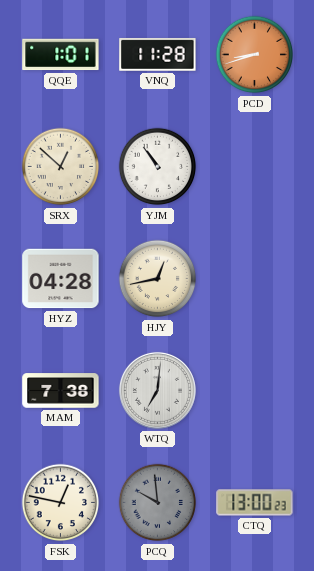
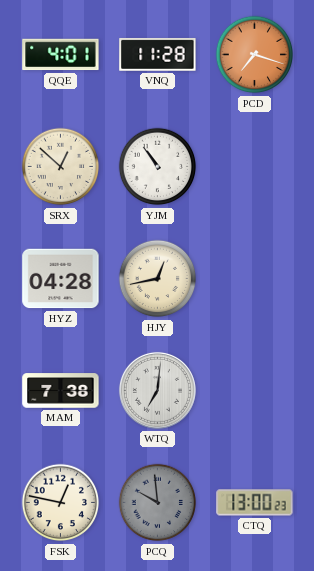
QQE: 1:01 -> 4:01 (61, 55)
PCD: 8:42 -> 7:18 (255, 55)
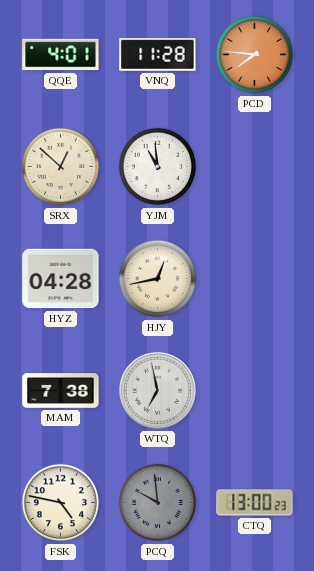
PCD: 7:18 -> 7:46 (255, 55)
YJM: 10:54 -> 10:59 (158, 167)
WTQ: 7:01 -> 6:58 (157, 390)
FSK: 12:47 -> 4:47 (61, 503)
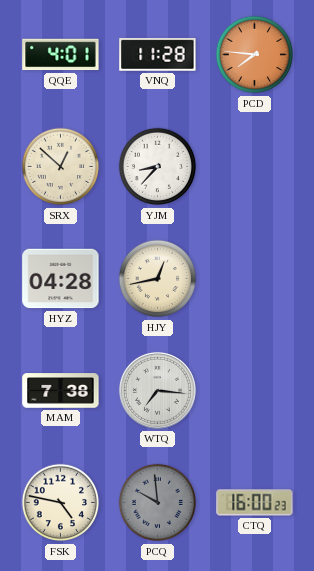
YJM: 10:59 -> 8:37 (158, 167)
WTQ: 6:58 -> 7:16 (157, 390)
CTQ: 13:00 -> 16:00 (255, 503)
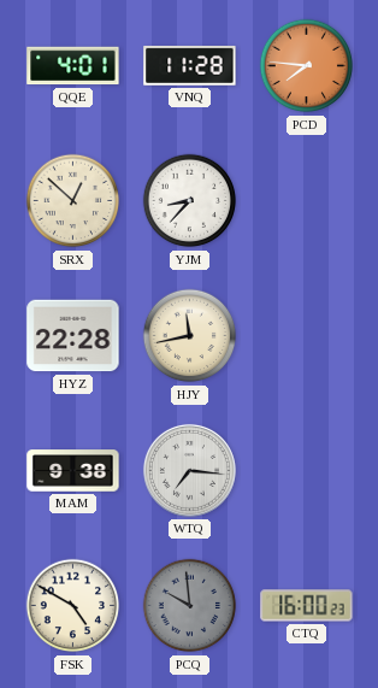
HYZ: 04:28 -> 22:28 (73, 336)
HJY: 12:43 -> 11:43 (190, 336)
MAM: 7:38 -> 9:38 (73, 471)
FSK: 4:47 -> 4:50 (73, 606)
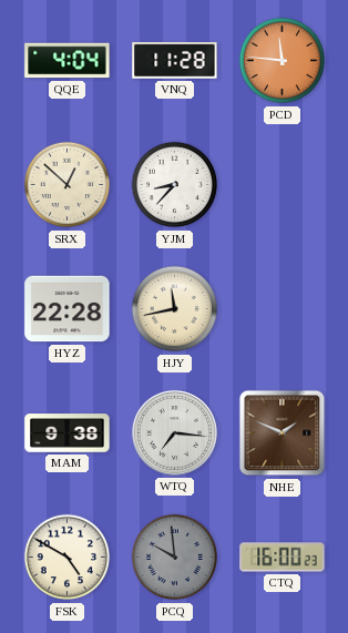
QQE: 4:01 -> 4:04 (68, 61)
PCD: 7:46 -> 11:46 (283, 61)
NHE: none -> 1:49 (283, 433)
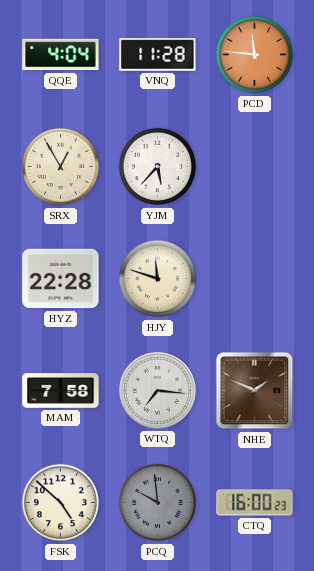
SRX: 12:52 -> 12:55 (61, 167)
YJM: 8:37 -> 5:37 (158, 167)
HJY: 11:43 -> 11:48 (158, 279)
MAM: 9:38 -> 7:58 (61, 391)
FSK: 4:50 -> 4:52 (61, 503)
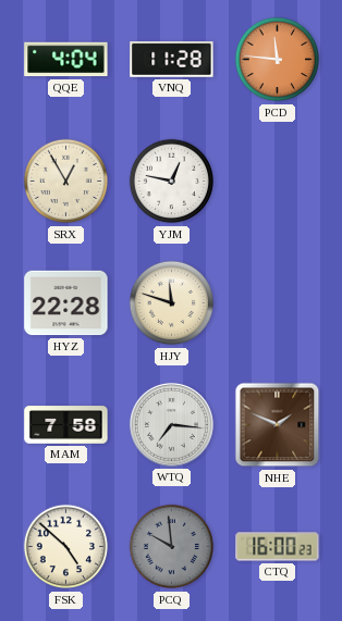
YJM: 5:37 -> 12:47 (172, 182)
